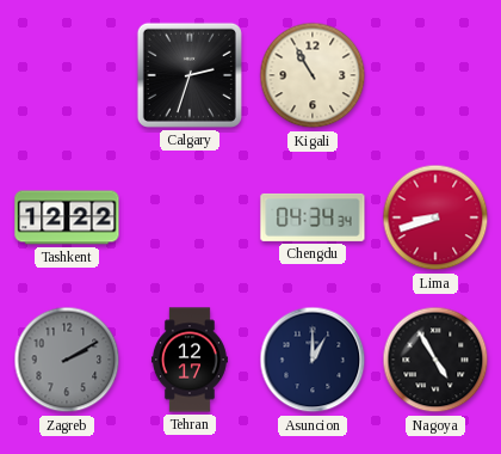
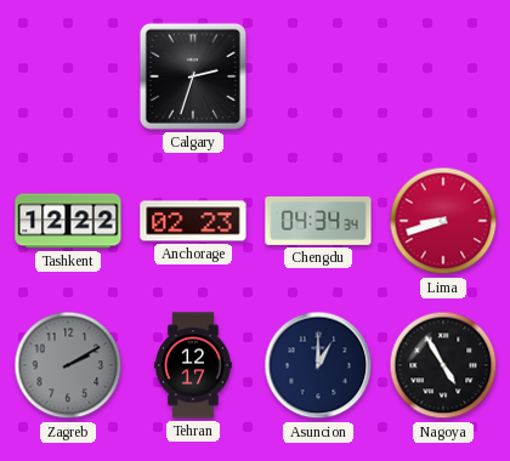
Kigali: 10:55 -> none (313, 75)
Anchorage: none -> 02:23 (193, 221)
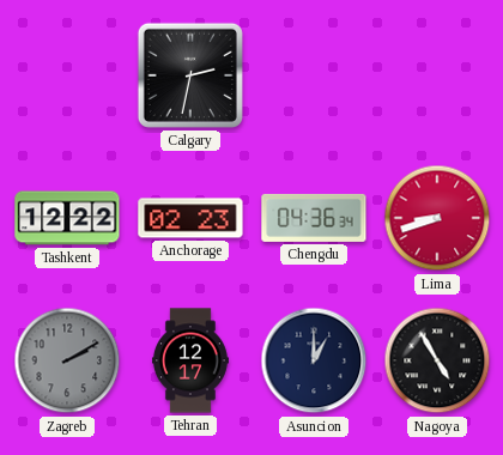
Calgary: 2:33 -> 2:32 (190, 75)
Chengdu: 04:34 -> 04:36 (314, 218)
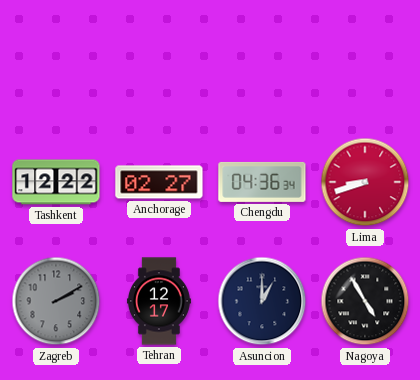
Calgary: 2:32 -> none (190, 75)
Anchorage: 02:23 -> 02:27 (159, 182)
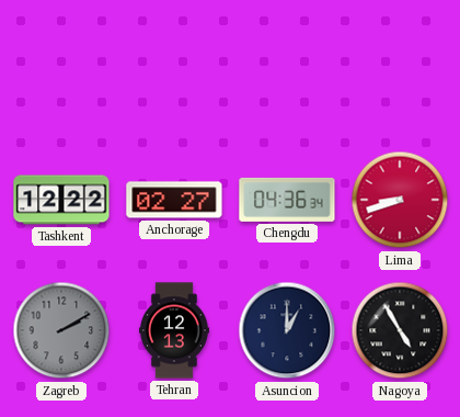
Tehran: 12:17 -> 12:13 (174, 330)
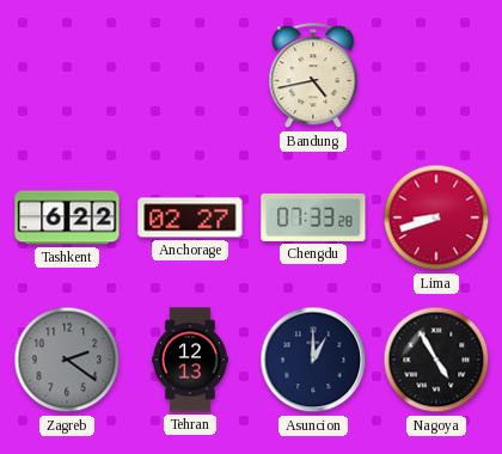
Bandung: none -> 4:43 (313, 76)
Tashkent: 12:22 -> 6:22 (67, 217)
Chengdu: 04:36 -> 07:33 (313, 217)
Zagreb: 2:10 -> 2:21 (67, 360)
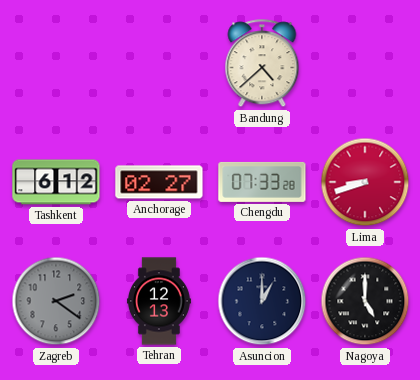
Bandung: 4:43 -> 4:38 (262, 64)
Tashkent: 6:22 -> 6:12 (56, 182)
Nagoya: 4:55 -> 5:00 (365, 301)
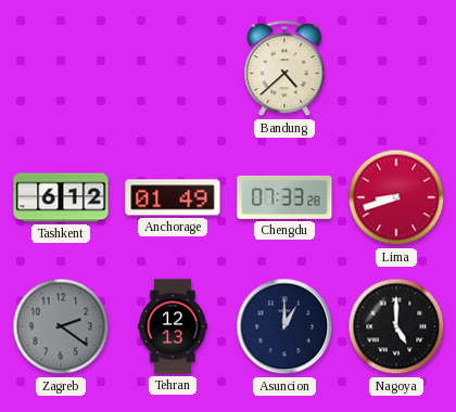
Anchorage: 02:27 -> 01:49 (173, 197)
